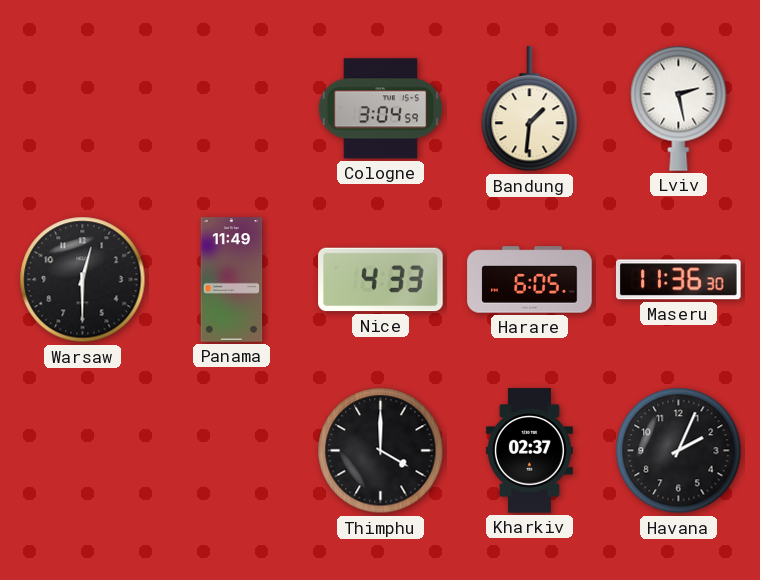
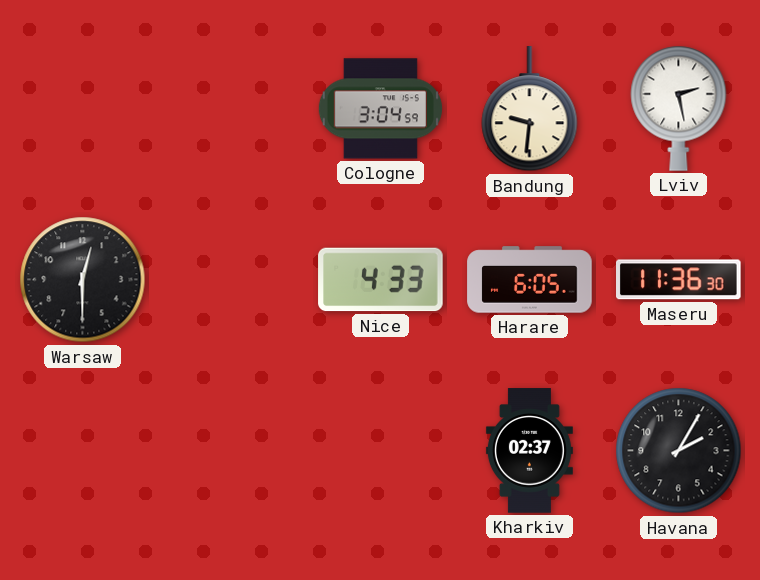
Bandung: 1:31 -> 9:31 (530, 109)
Panama: 11:49 -> none (232, 280)
Thimphu: 4:00 -> none (381, 451)
Havana: 2:04 -> 2:05 (679, 451)
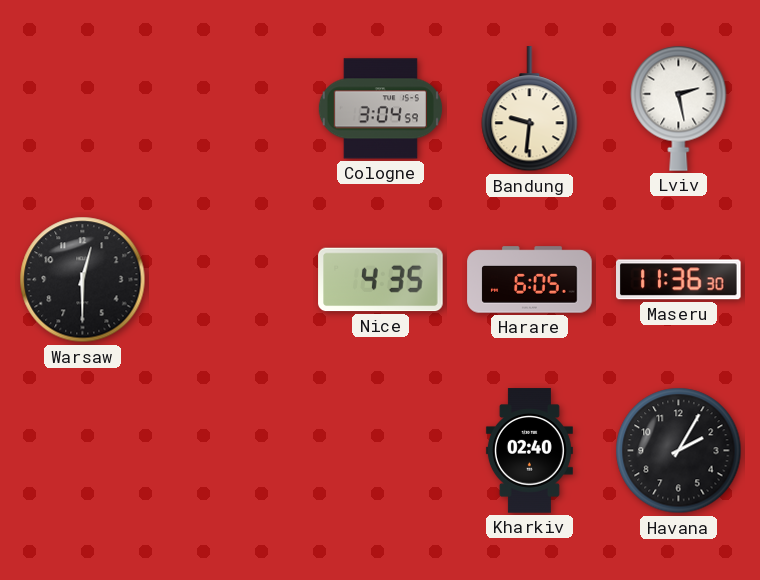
Nice: 4:33 -> 4:35 (381, 280)
Kharkiv: 02:37 -> 02:40 (529, 451)
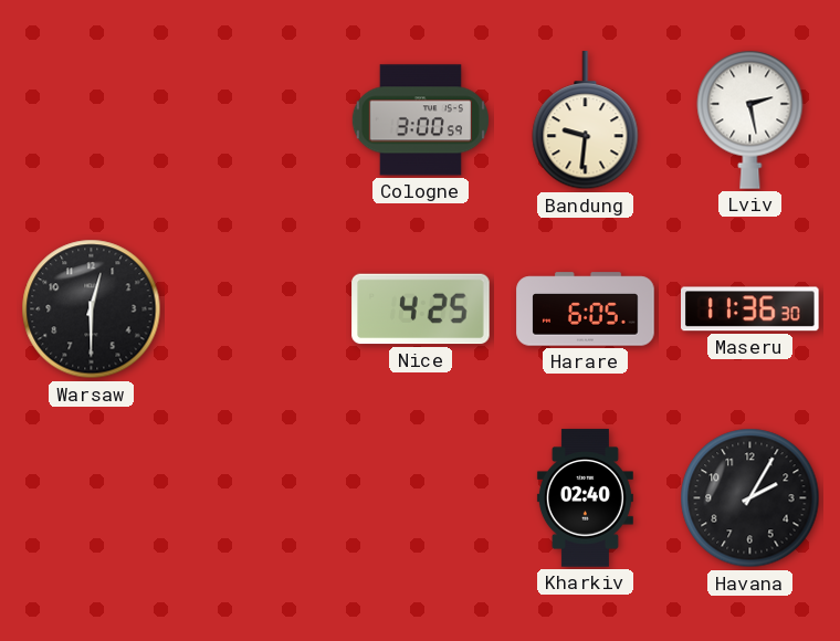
Cologne: 3:04 -> 3:00 (420, 120)
Nice: 4:35 -> 4:25 (421, 309)
